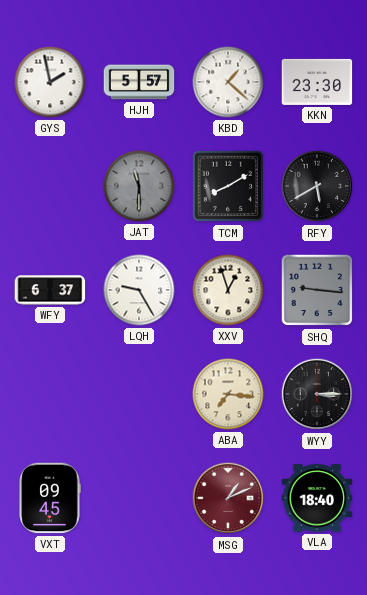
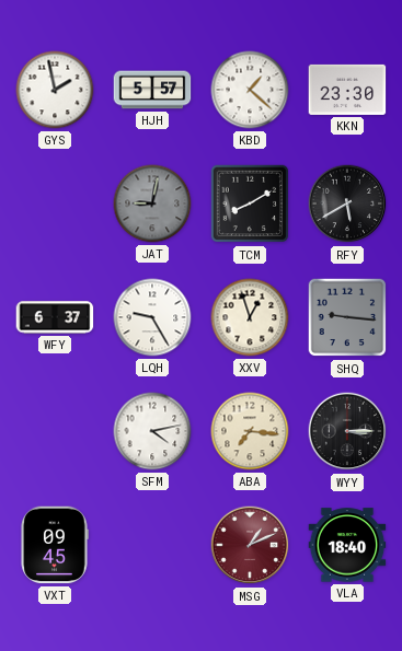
JAT: 11:30 -> 9:02 (152, 204)
SFM: none -> 4:13 (152, 431)
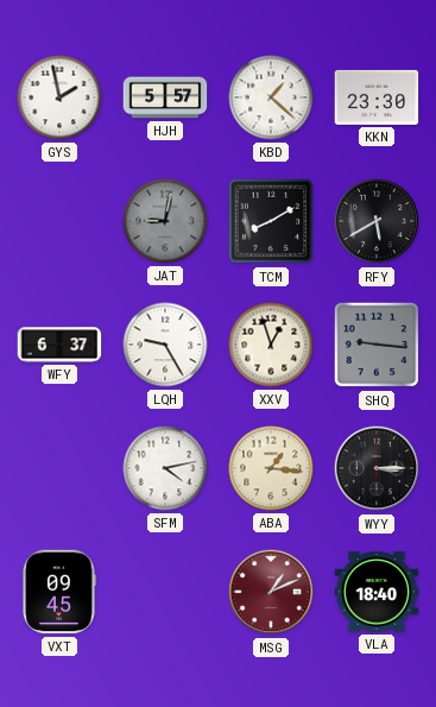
ABA: 7:16 -> 1:16 (271, 468)
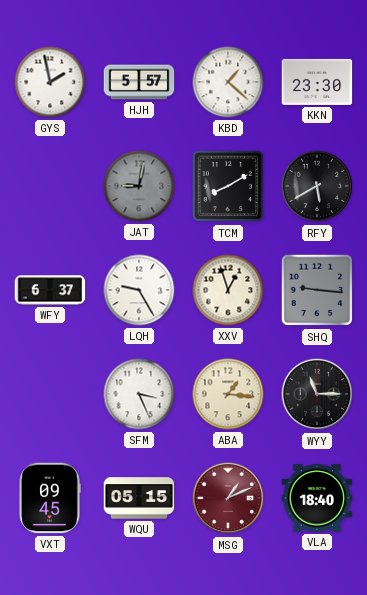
SFM: 4:13 -> 3:26 (139, 394)
WYY: 3:15 -> 11:15 (317, 394)
WQU: none -> 05:15 (139, 498)
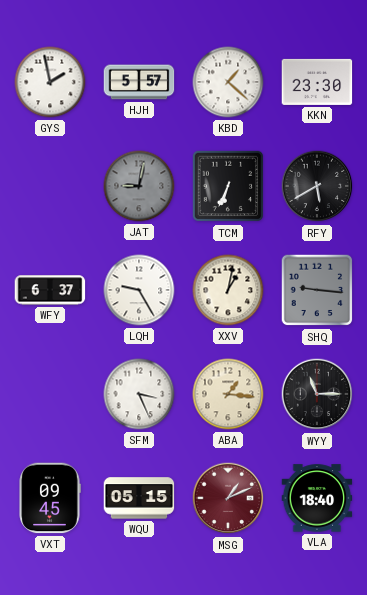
TCM: 8:10 -> 6:34 (228, 186)
XXV: 12:57 -> 1:02 (228, 290)
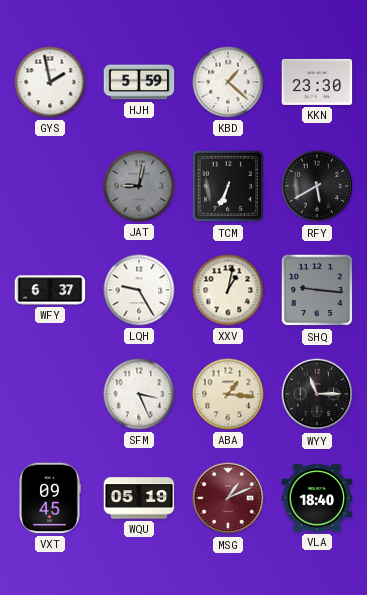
HJH: 5:57 -> 5:59 (139, 82)
WQU: 05:15 -> 05:19 (139, 498)
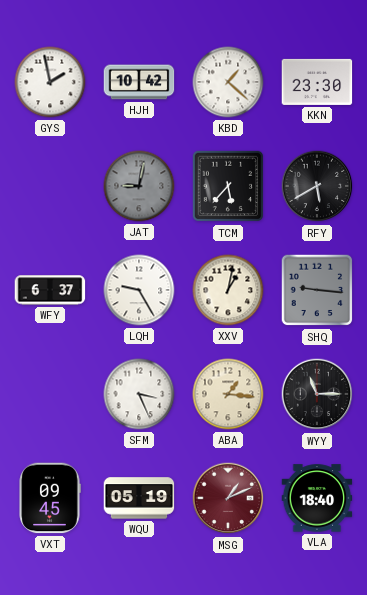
HJH: 5:59 -> 10:42 (139, 82)
TCM: 6:34 -> 5:37 (228, 186)
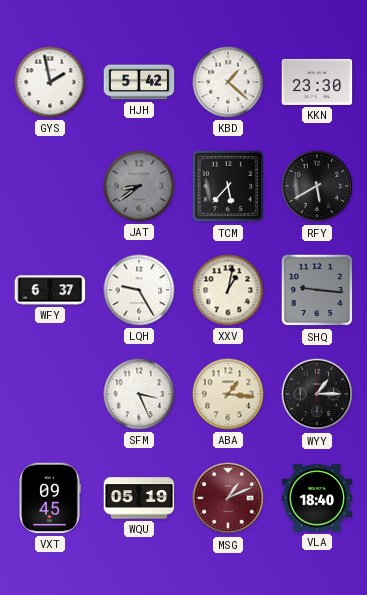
HJH: 10:42 -> 5:42 (139, 82)
JAT: 9:02 -> 8:39 (139, 186)
WYY: 11:15 -> 1:15 (317, 394)
